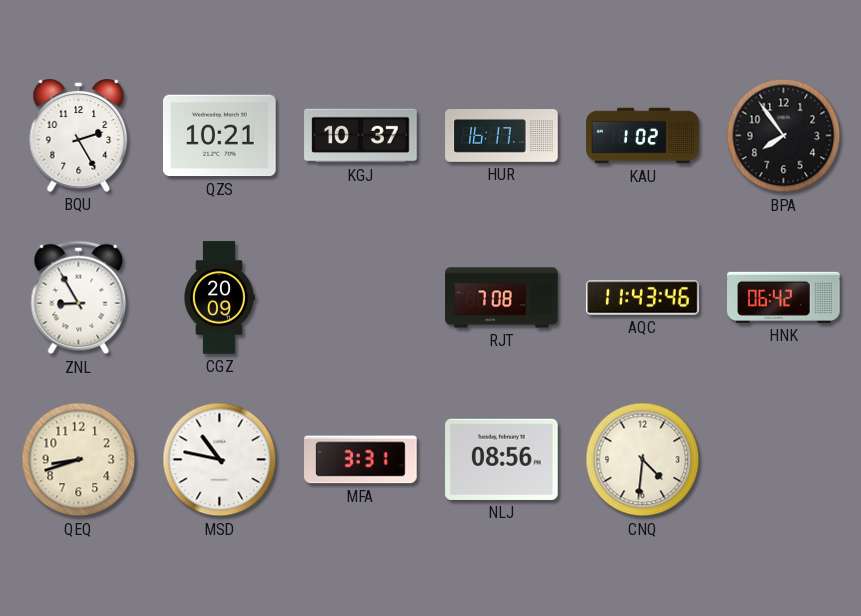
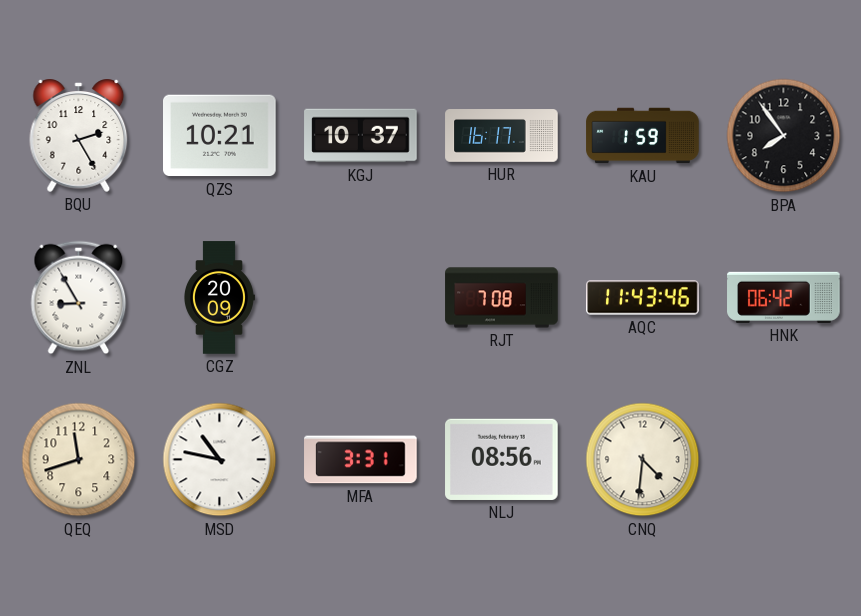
KAU: 1:02 -> 1:59 (643, 136)
QEQ: 8:42 -> 11:42 (79, 460)
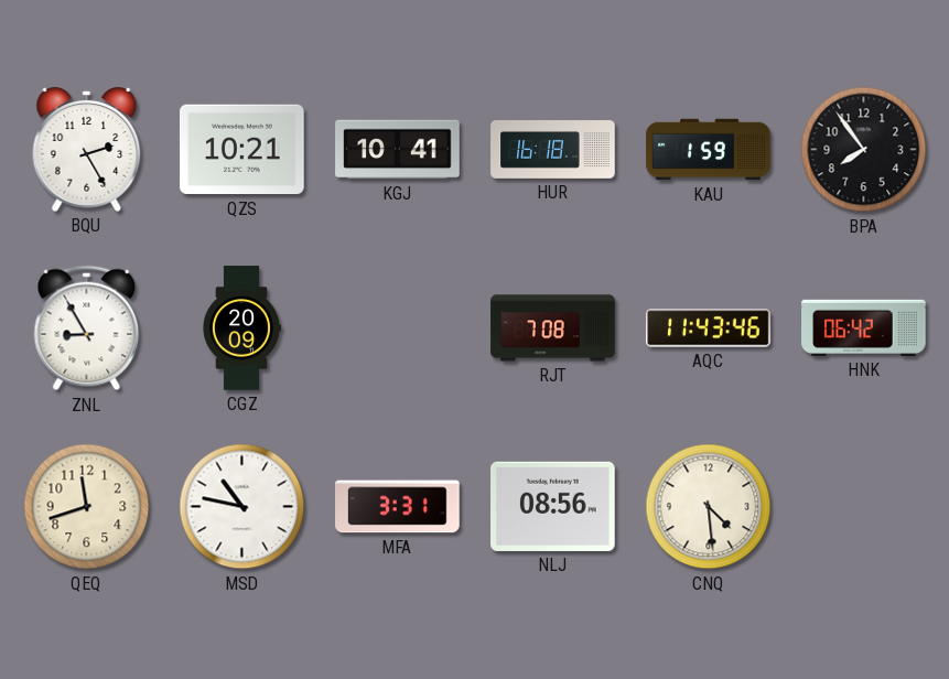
KGJ: 10:37 -> 10:41 (398, 150)
HUR: 16:17 -> 16:18 (553, 150)
CNQ: 4:31 -> 4:29 (709, 507)
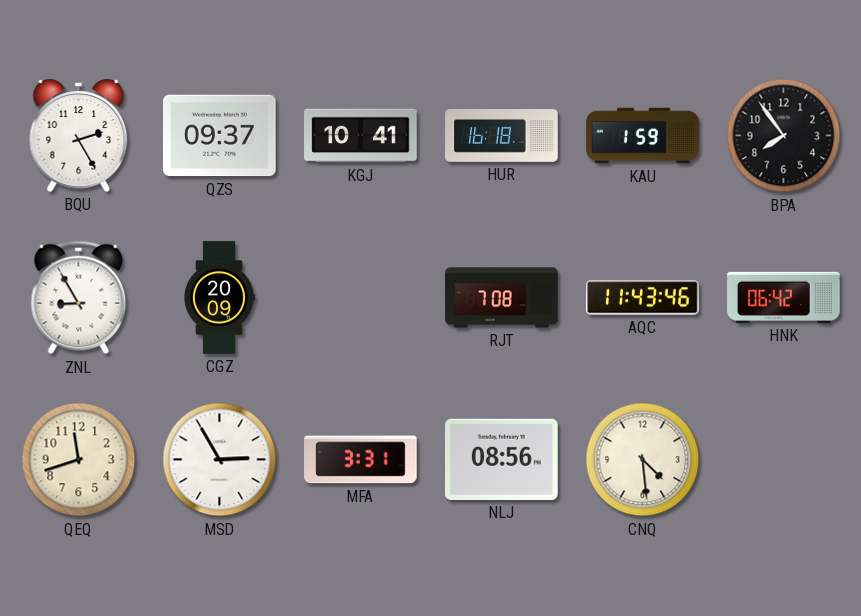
QZS: 10:21 -> 09:37 (220, 136)
MSD: 10:47 -> 2:55 (220, 460)
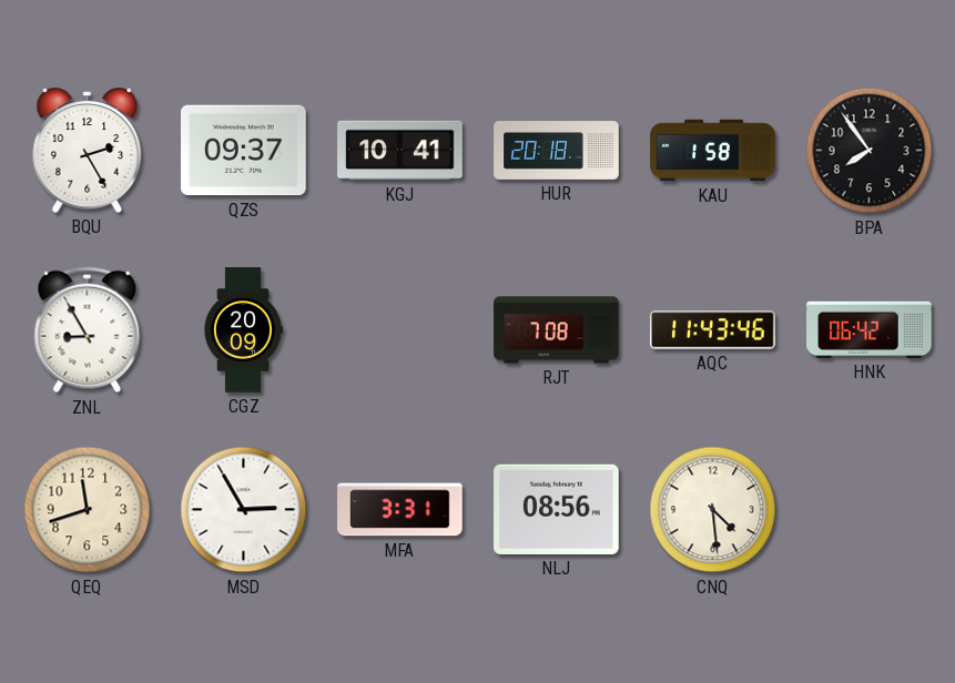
HUR: 16:18 -> 20:18 (557, 151)
KAU: 1:59 -> 1:58 (713, 151)
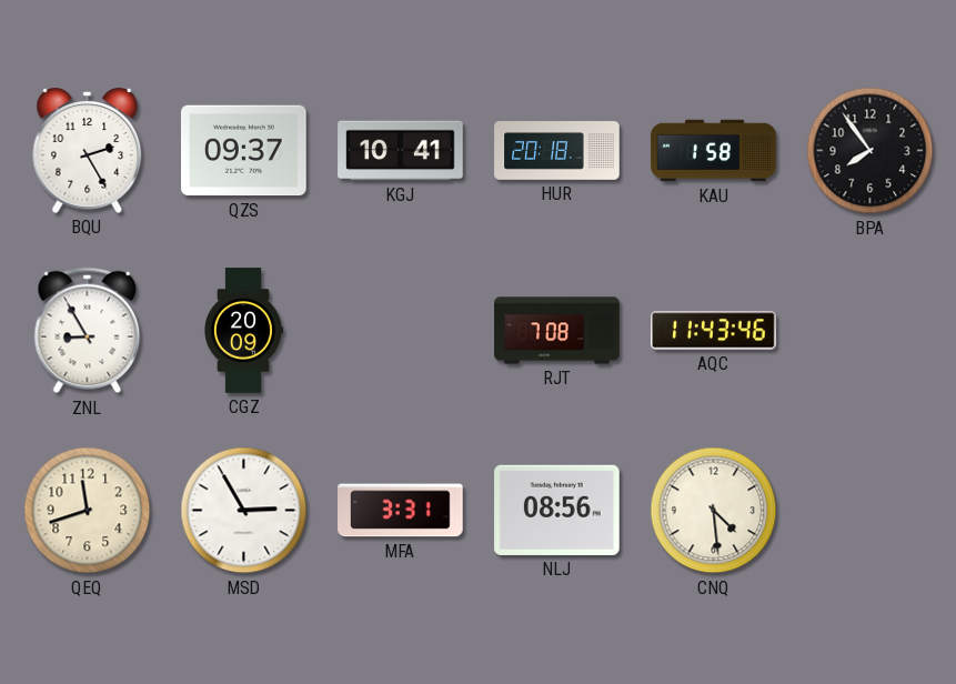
HNK: 06:42 -> none (870, 329)
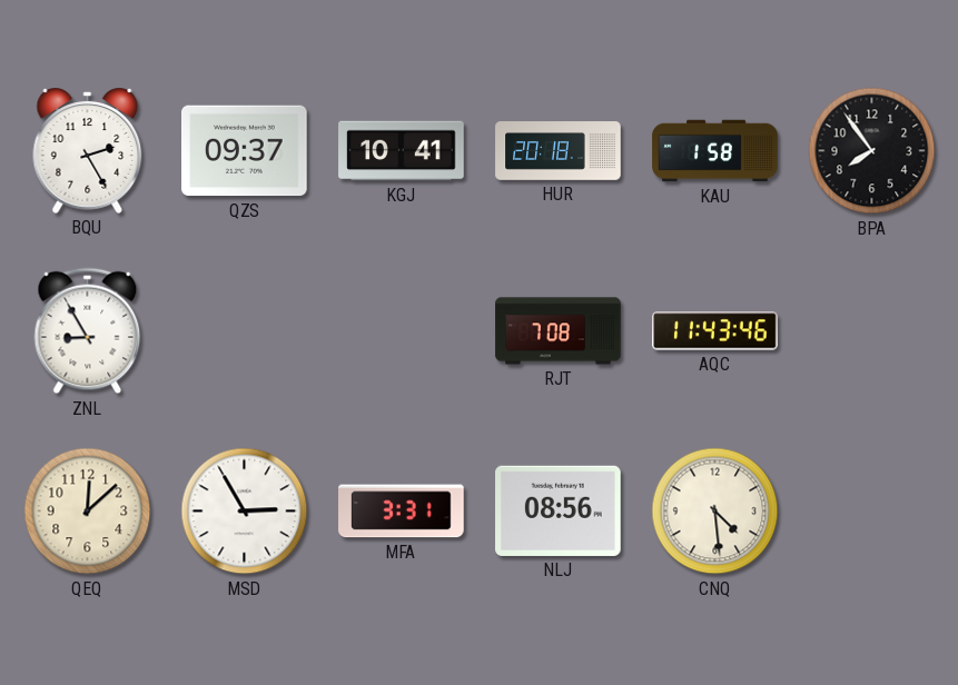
CGZ: 20:09 -> none (243, 331)
QEQ: 11:42 -> 12:08 (88, 512)
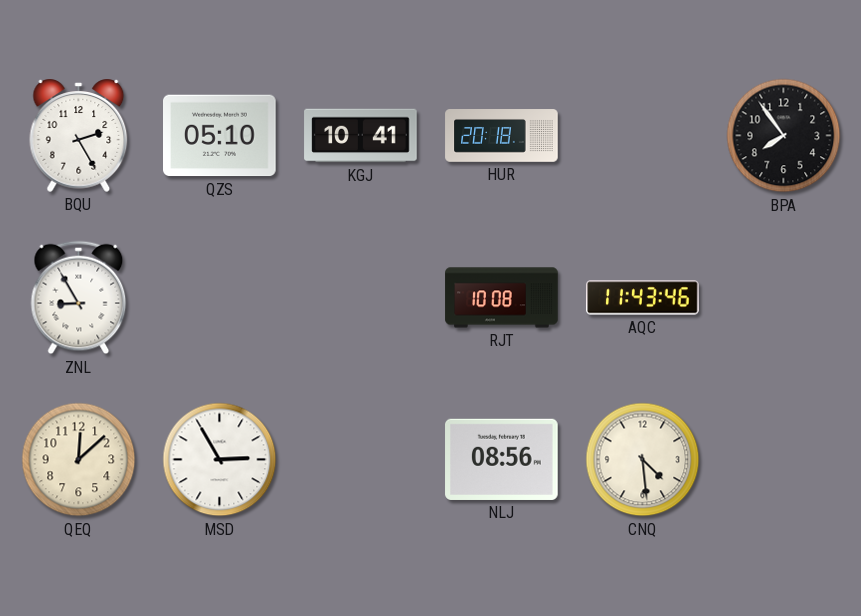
QZS: 09:37 -> 05:10 (220, 136)
KAU: 1:58 -> none (715, 151)
RJT: 7:08 -> 10:08 (502, 298)
MFA: 3:31 -> none (402, 512)
